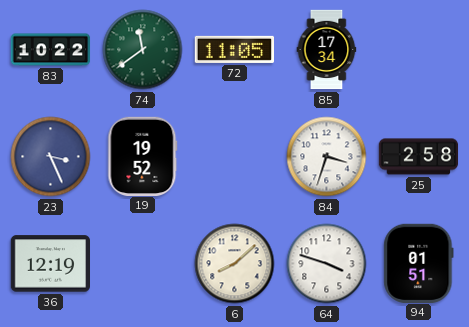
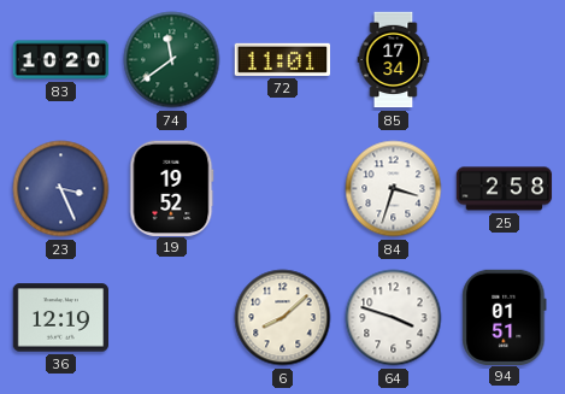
83: 10:22 -> 10:20 (61, 60)
72: 11:05 -> 11:01 (282, 59)
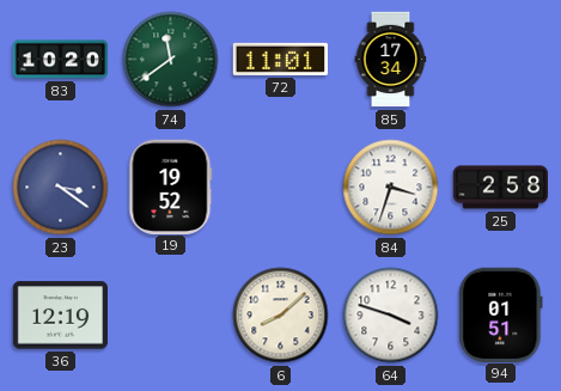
23: 3:26 -> 3:21 (61, 188)
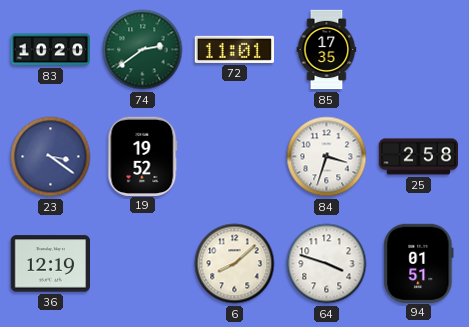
74: 11:39 -> 2:39 (143, 50)
85: 17:34 -> 17:35 (327, 50)
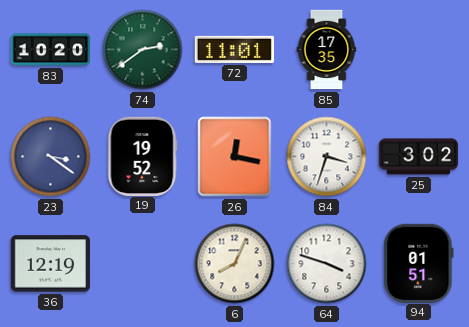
26: none -> 12:17 (235, 157)
25: 2:58 -> 3:02 (419, 157)
6: 8:08 -> 8:04 (235, 264)
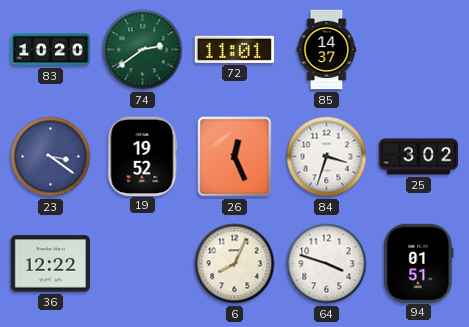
85: 17:35 -> 14:37 (327, 50)
26: 12:17 -> 12:26 (235, 157)
36: 12:19 -> 12:22 (50, 264)
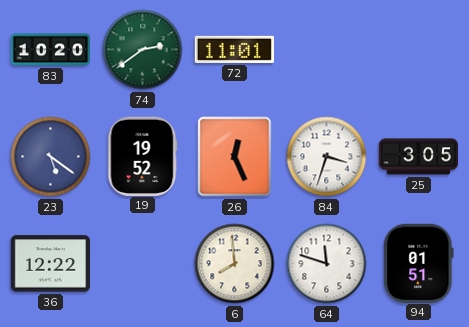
85: 14:37 -> none (327, 50)
23: 3:21 -> 5:21 (51, 157)
25: 3:02 -> 3:05 (419, 157)
6: 8:04 -> 7:59 (235, 264)
64: 3:48 -> 11:48 (327, 264)
